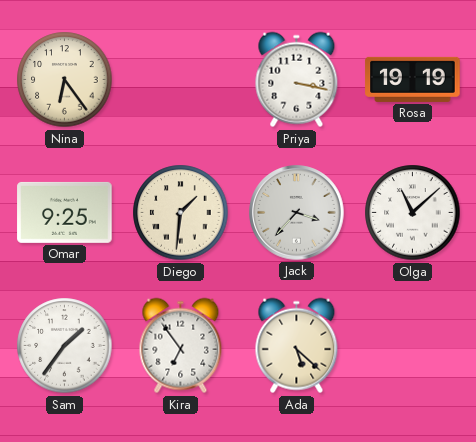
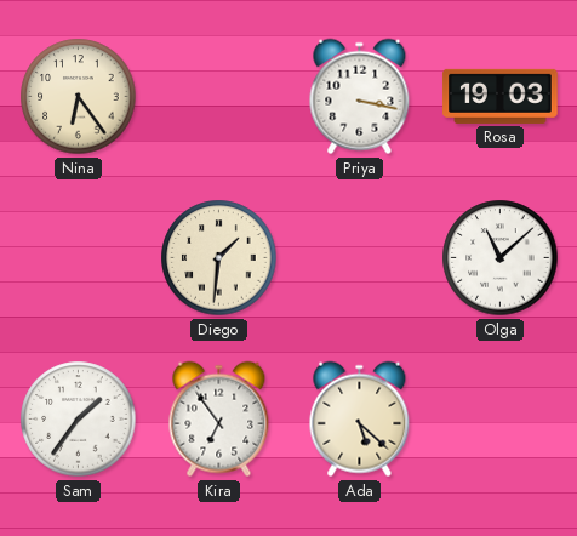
Rosa: 19:19 -> 19:03 (501, 96)
Omar: 9:25 -> none (65, 212)
Jack: 3:37 -> none (297, 213)
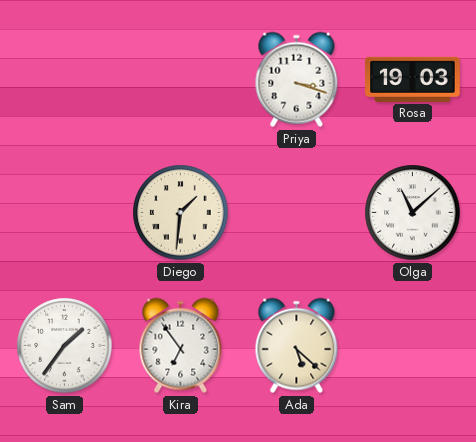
Nina: 6:24 -> none (79, 97)
Priya: 3:17 -> 3:18 (297, 80)
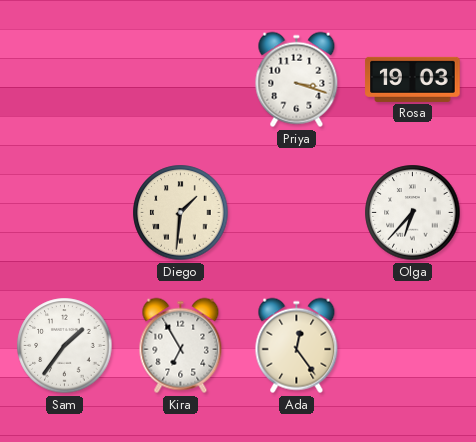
Olga: 11:08 -> 6:37 (413, 213)
Kira: 6:54 -> 6:55 (181, 346)
Ada: 5:22 -> 12:24 (297, 346)
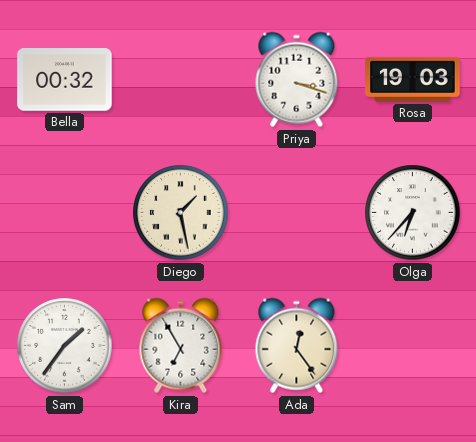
Bella: none -> 00:32 (65, 80)
Diego: 1:31 -> 1:28 (181, 213)
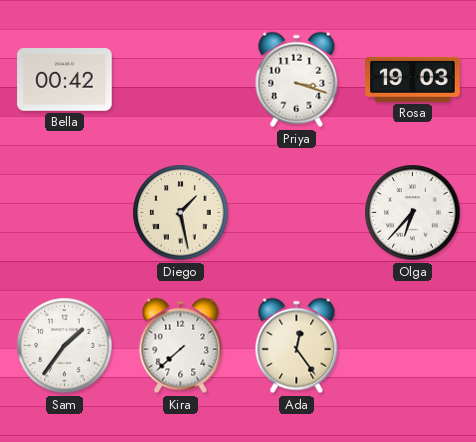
Bella: 00:32 -> 00:42 (65, 80)
Kira: 6:55 -> 7:38 (181, 346)
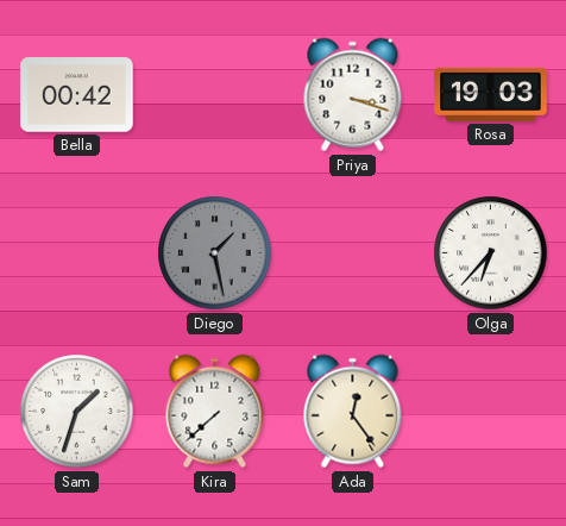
Diego dial: cream -> grey (215, 253)
Sam: 1:36 -> 1:33 (77, 412)
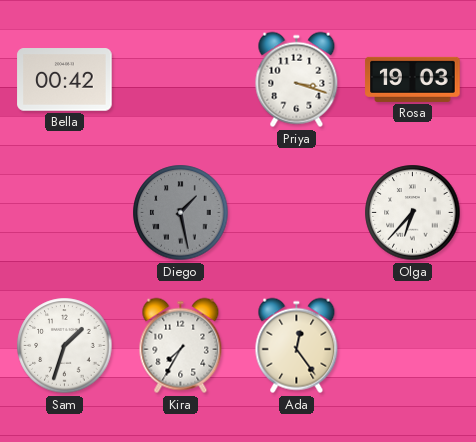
Kira: 7:38 -> 7:35 (181, 346)
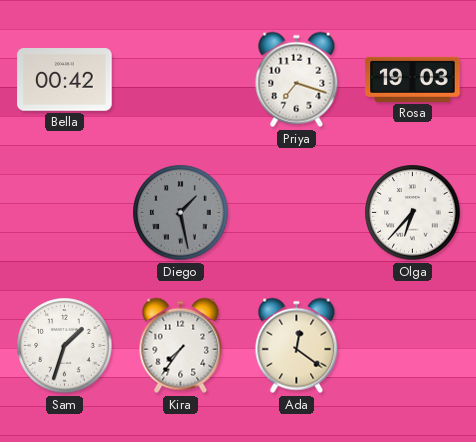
Priya: 3:18 -> 7:18 (297, 80)
Kira: 7:35 -> 7:36 (181, 346)
Ada: 12:24 -> 12:21 (297, 346)
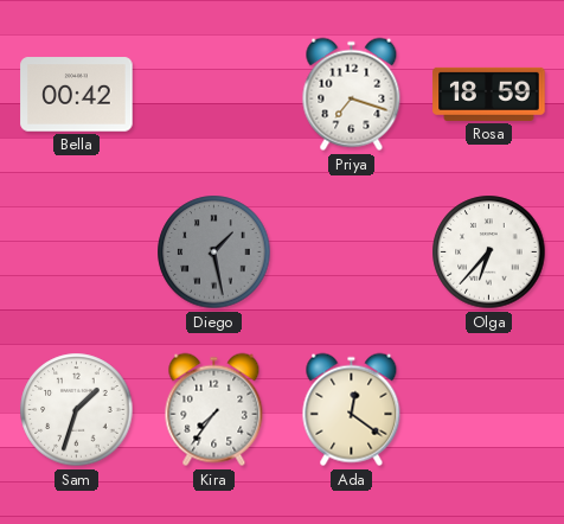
Rosa: 19:03 -> 18:59 (489, 94)
